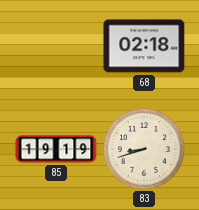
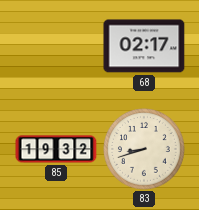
68: 02:18 -> 02:17 (144, 46)
85: 19:19 -> 19:32 (56, 149)
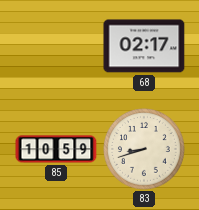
85: 19:32 -> 10:59 (56, 149)
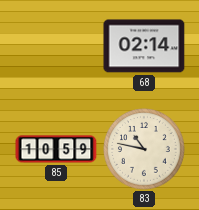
68: 02:17 -> 02:14 (144, 46)
83: 8:42 -> 10:47 (145, 150)
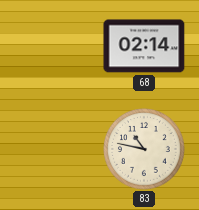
85: 10:59 -> none (56, 149)
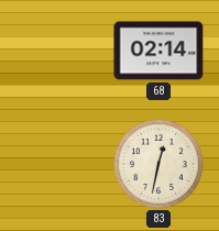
83: 10:47 -> 12:32 (160, 165)
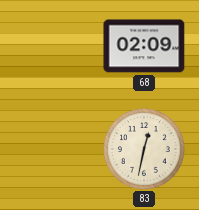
68: 02:14 -> 02:09 (144, 46)
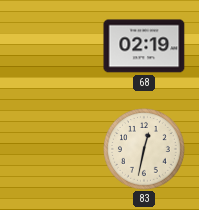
68: 02:09 -> 02:19 (144, 46)
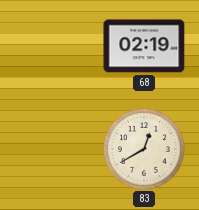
83: 12:32 -> 12:40 (145, 150)
